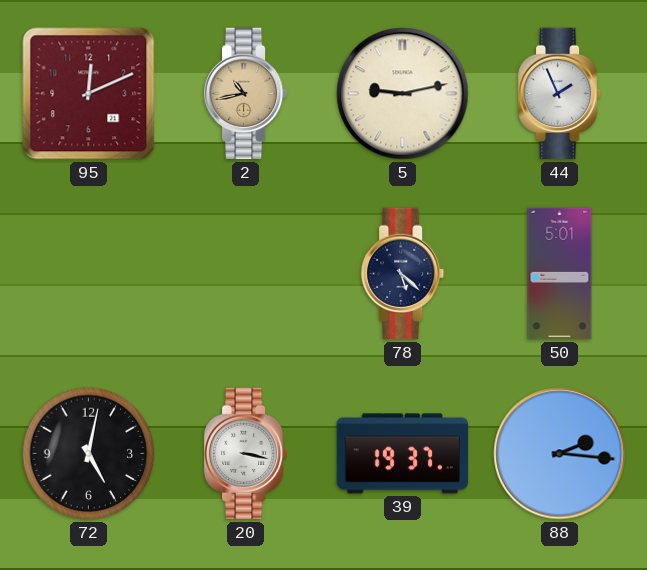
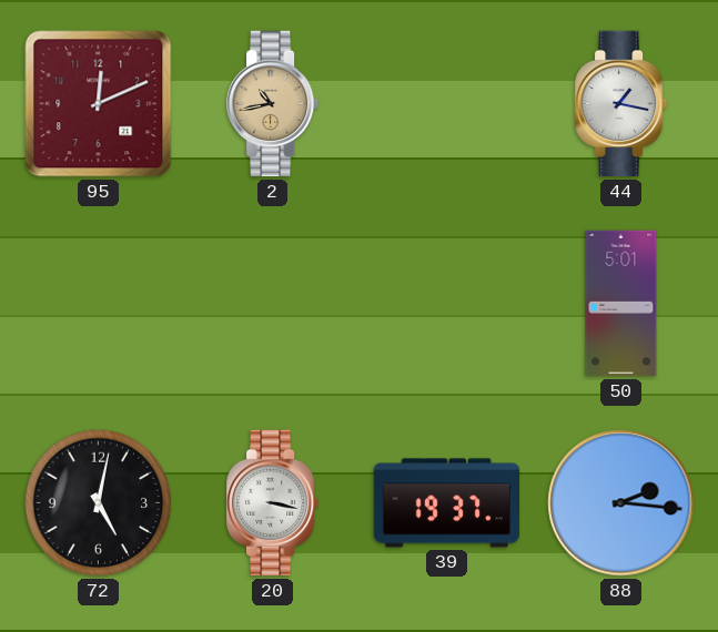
5: 9:13 -> none (403, 94)
44: 1:56 -> 1:17 (621, 104)
78: 5:22 -> none (403, 274)
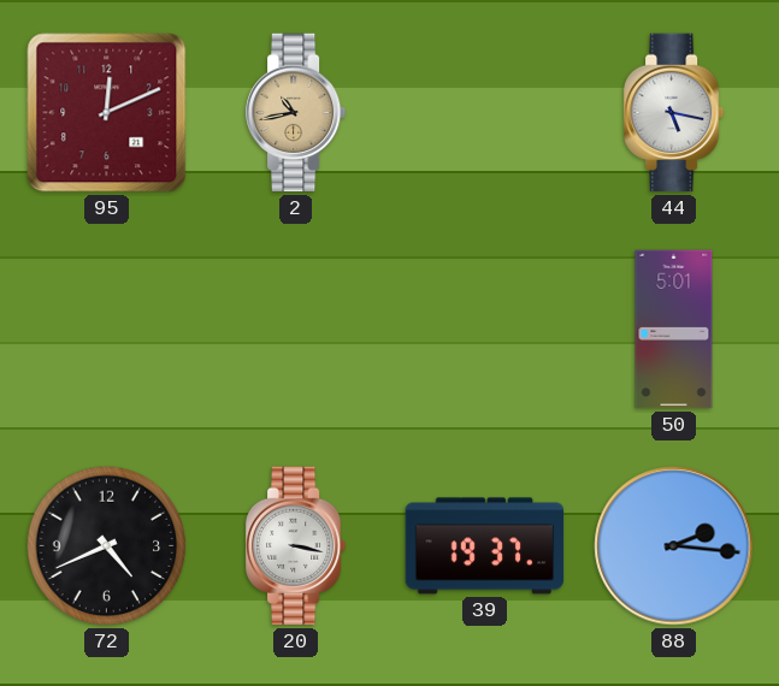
44: 1:17 -> 5:17 (674, 113)
72: 5:02 -> 4:41 (107, 546)
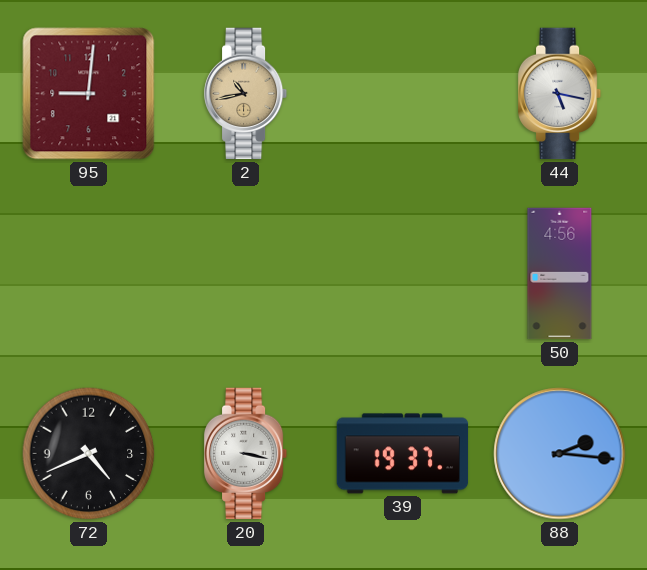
95: 12:11 -> 9:01 (89, 94)
50: 5:01 -> 4:56 (560, 274)
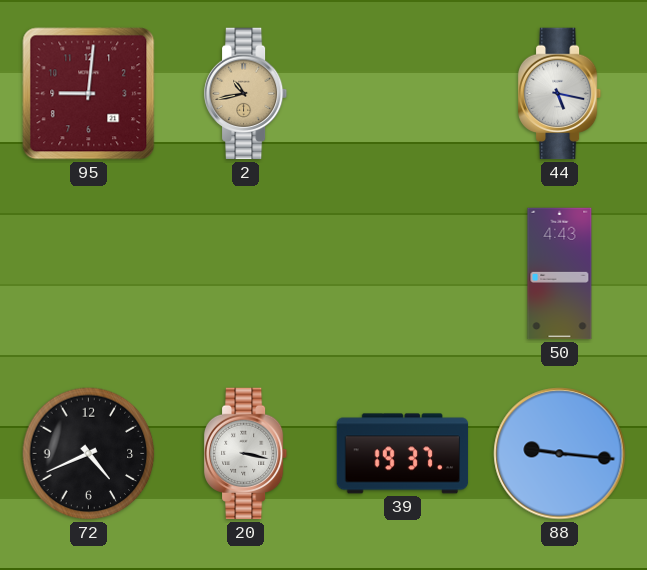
50: 4:56 -> 4:43 (560, 274)
88: 2:16 -> 9:16 (560, 454)
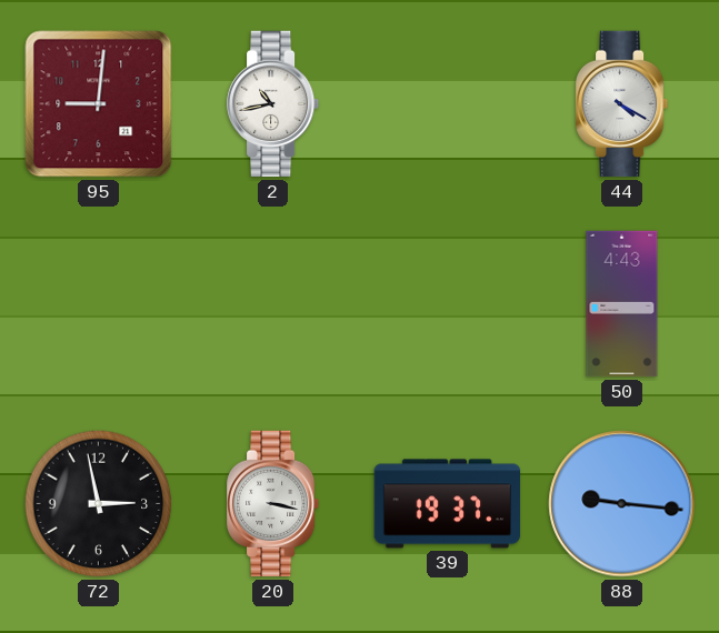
2 dial: champagne -> white (273, 104)
44: 5:17 -> 4:20 (622, 104)
72: 4:41 -> 2:58 (99, 504)
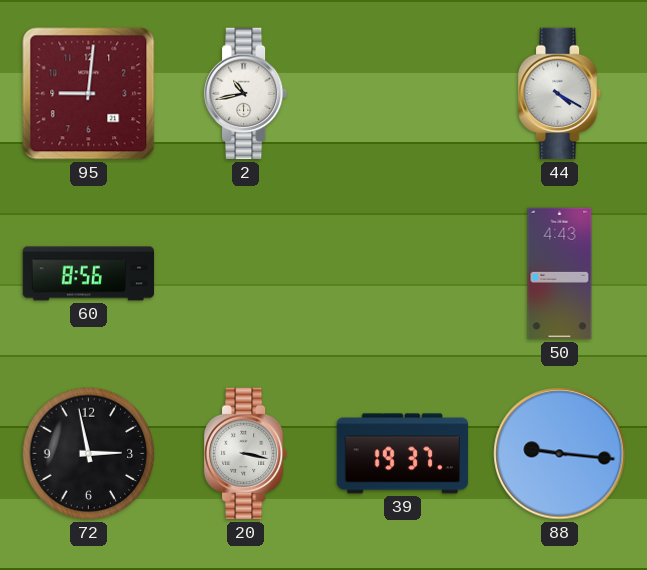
60: none -> 8:56 (89, 274)
